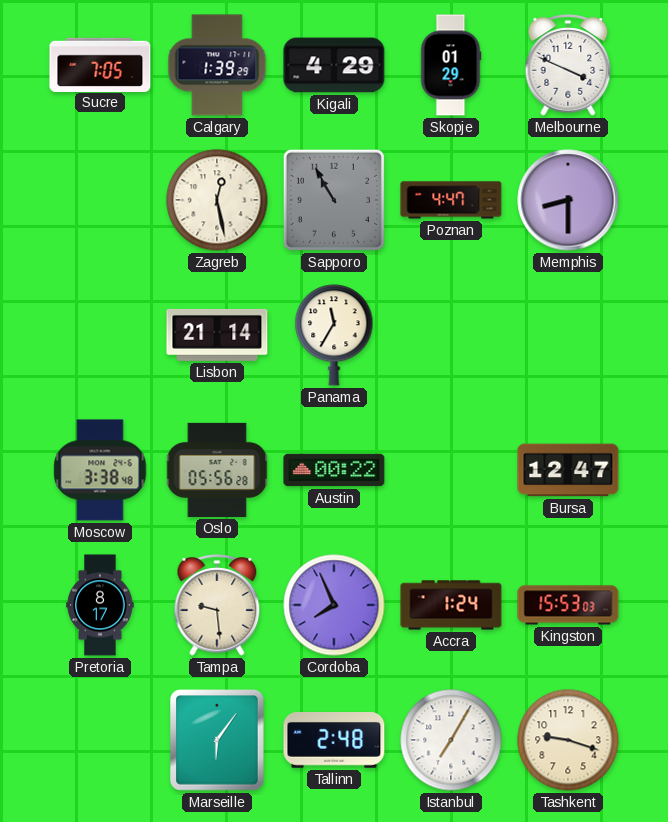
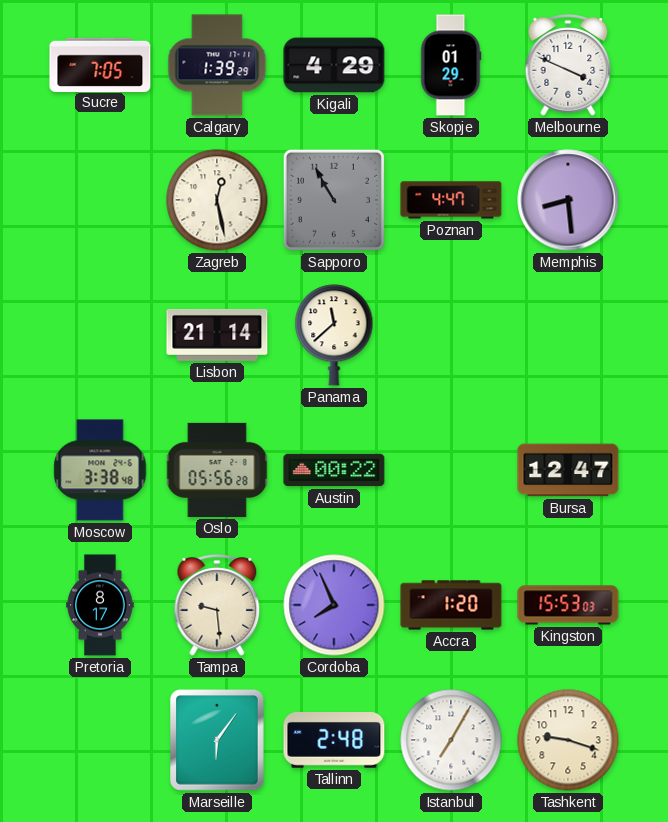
Memphis: 8:30 -> 8:29 (568, 200)
Panama: 11:35 -> 11:38 (334, 335)
Accra: 1:24 -> 1:20 (451, 605)
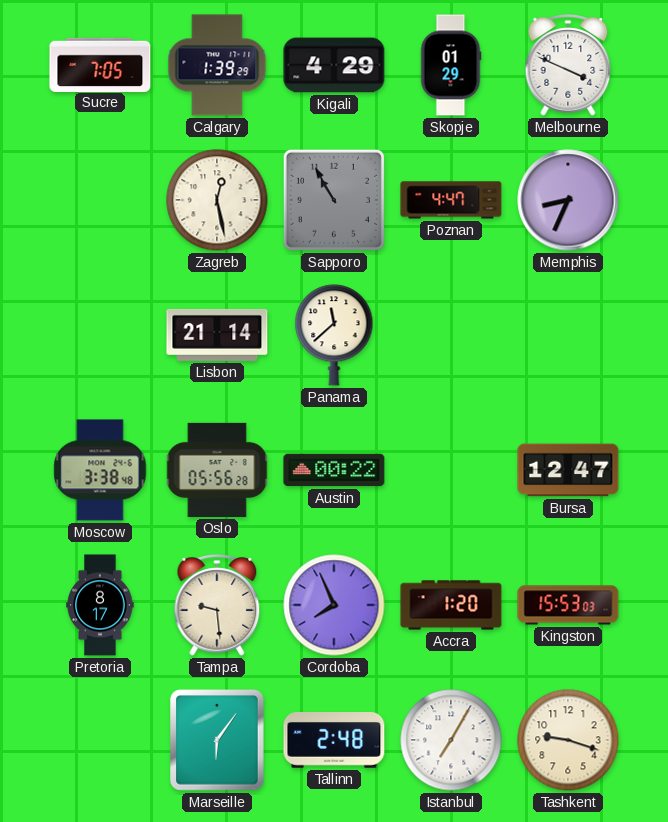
Memphis: 8:29 -> 8:34 (568, 200)
